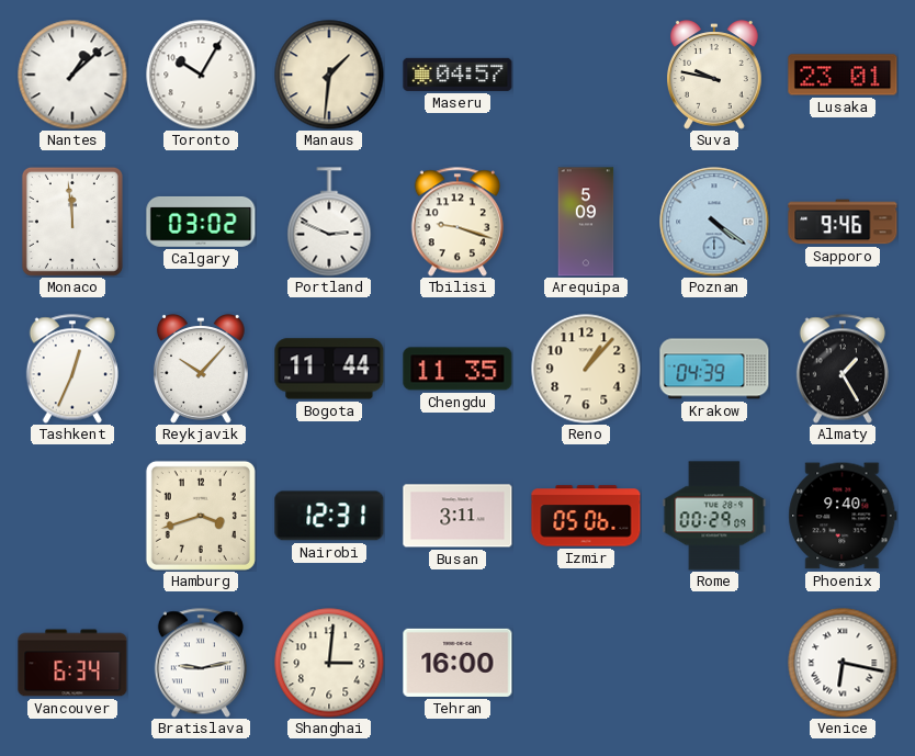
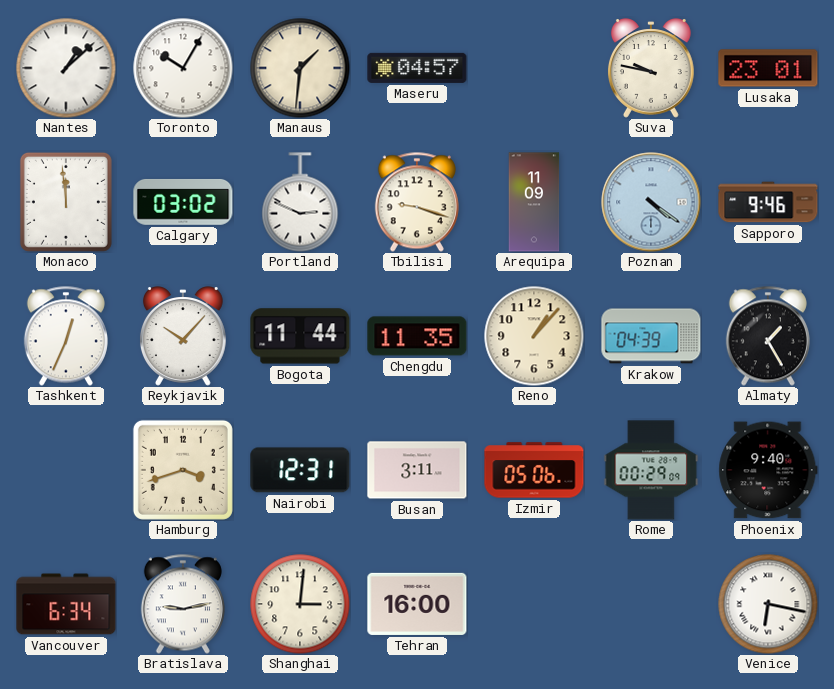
Arequipa: 5:09 -> 11:09 (534, 202)
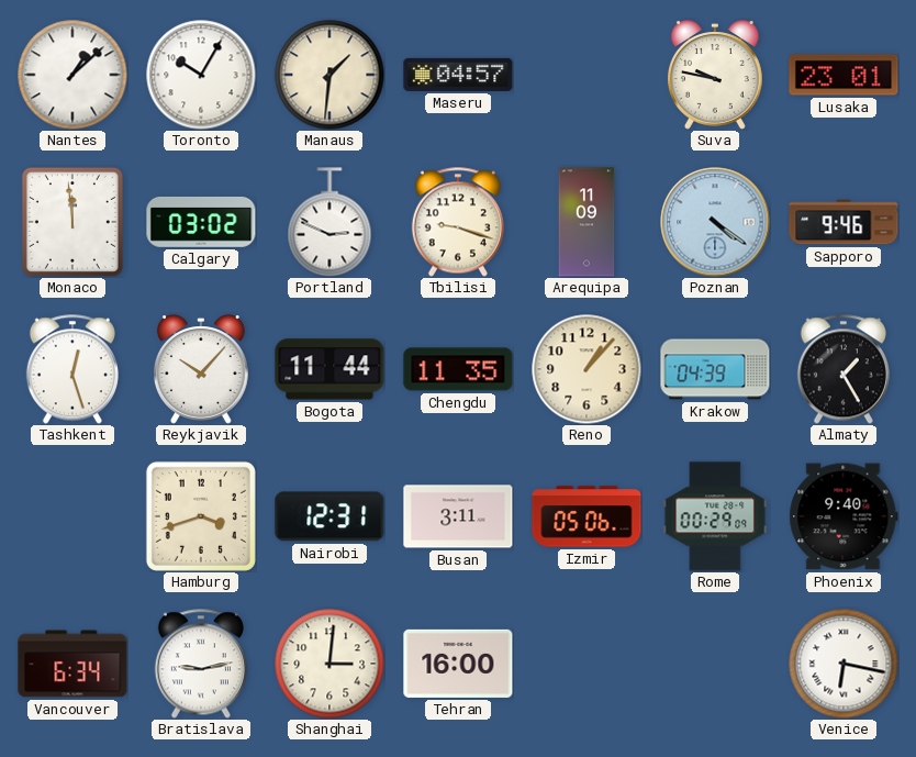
Tashkent: 12:34 -> 12:27 (72, 369)
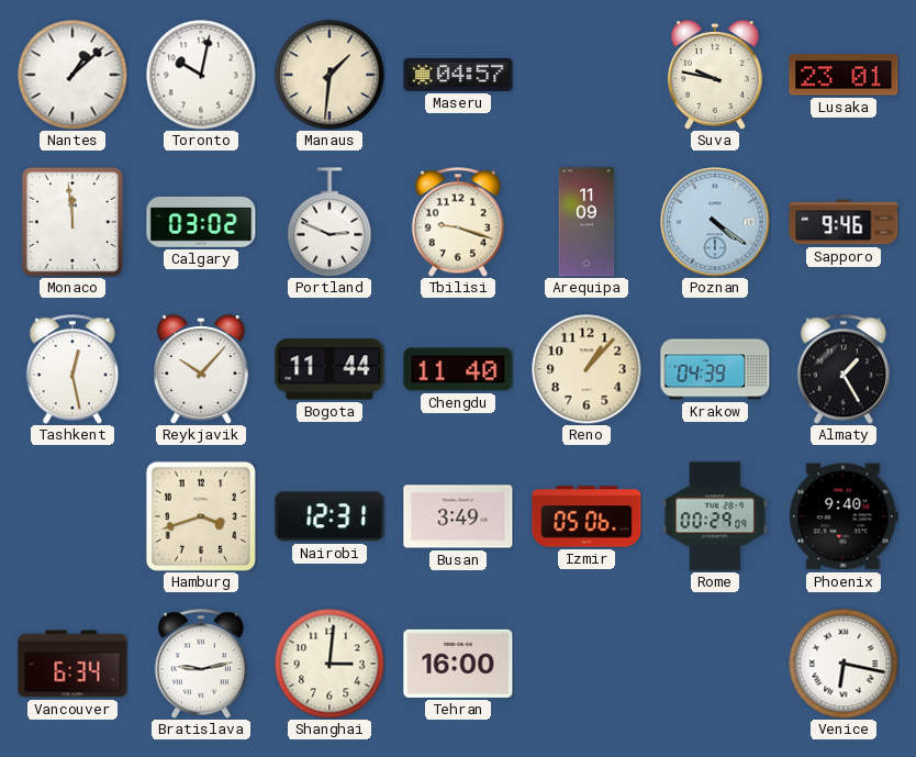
Toronto: 10:05 -> 10:02 (201, 75)
Tashkent: 12:27 -> 12:28 (72, 369)
Chengdu: 11:35 -> 11:40 (458, 369)
Busan: 3:11 -> 3:49 (458, 516)
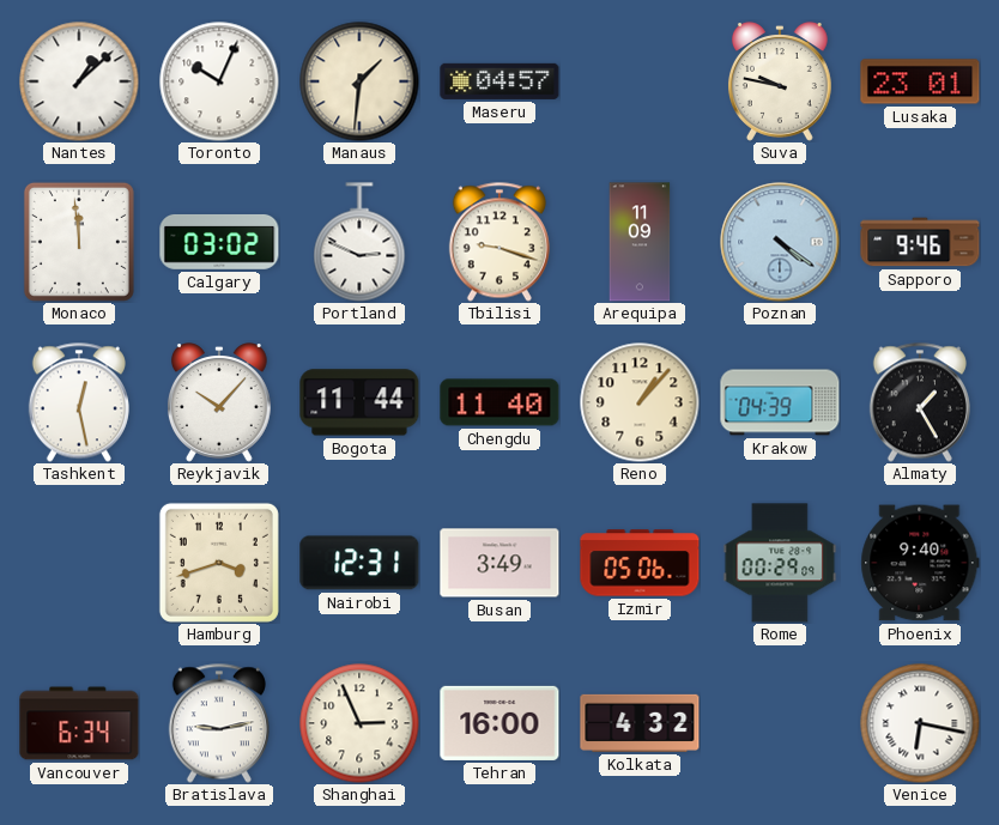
Toronto: 10:02 -> 10:04 (219, 81)
Shanghai: 3:01 -> 2:56 (359, 723)
Kolkata: none -> 4:32 (640, 723)
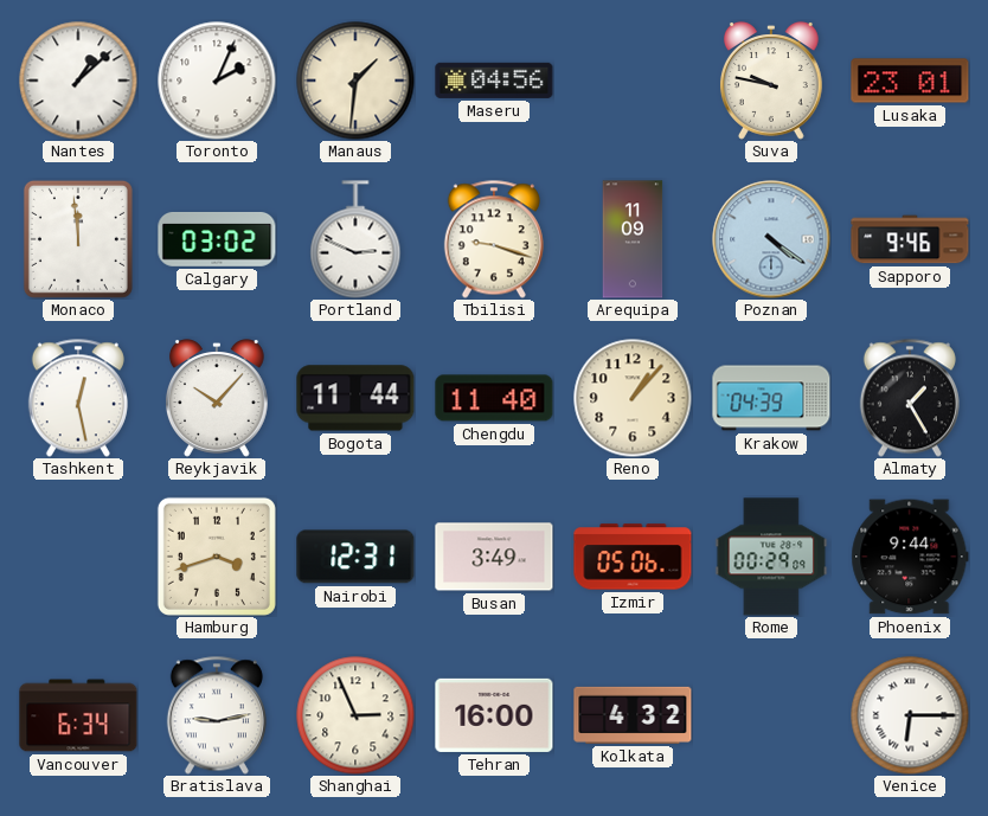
Toronto: 10:04 -> 2:04 (217, 81)
Maseru: 04:57 -> 04:56 (494, 81)
Phoenix: 9:40 -> 9:44 (910, 557)
Venice: 6:17 -> 6:15 (910, 715)
